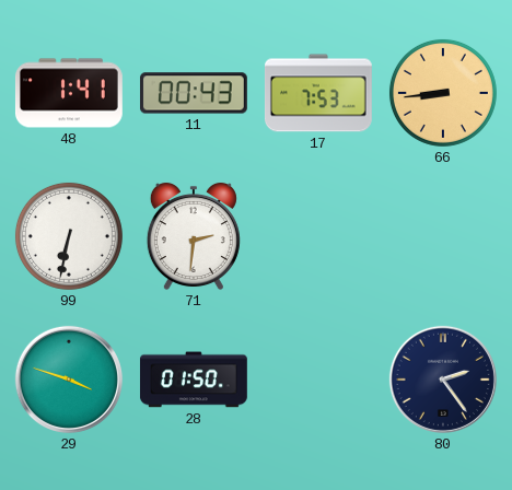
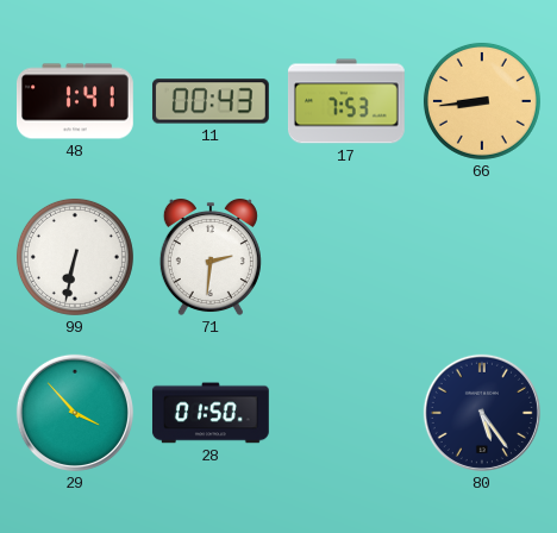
29: 3:48 -> 3:53 (75, 413)
80: 2:24 -> 5:24 (482, 413)
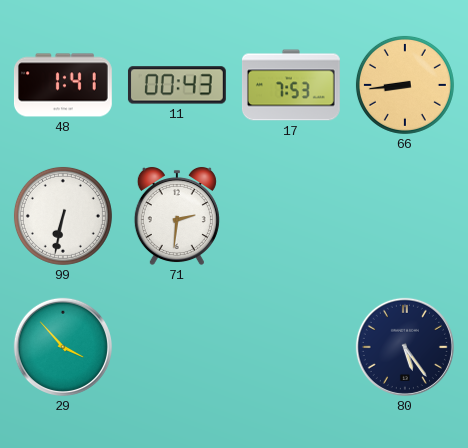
28: 01:50 -> none (211, 413)
